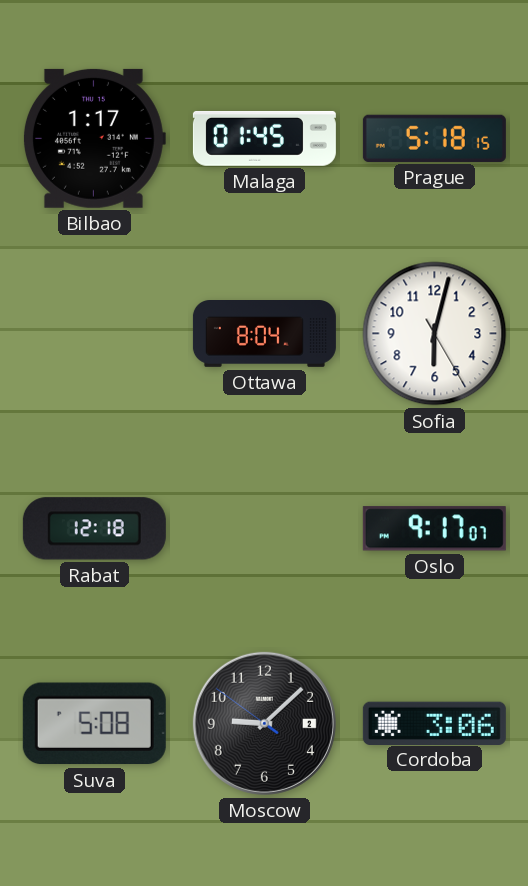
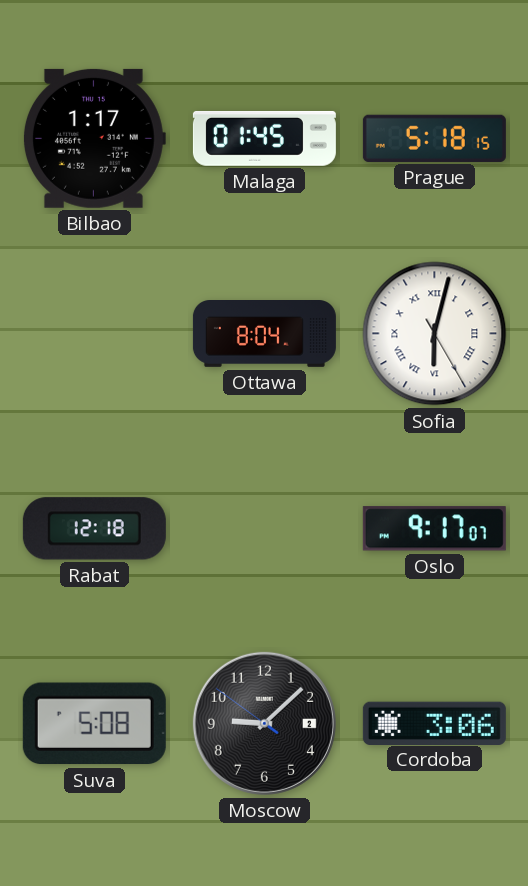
Sofia numerals: Arabic -> Roman (435, 334)
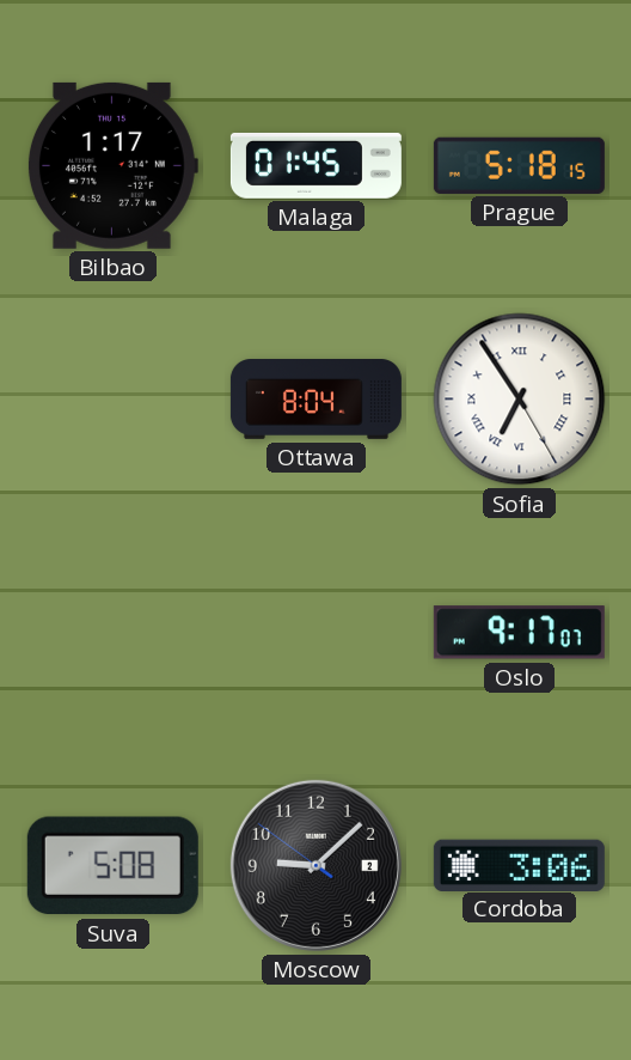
Sofia: 6:02 -> 6:54 (520, 400)
Rabat: 12:18 -> none (94, 529)
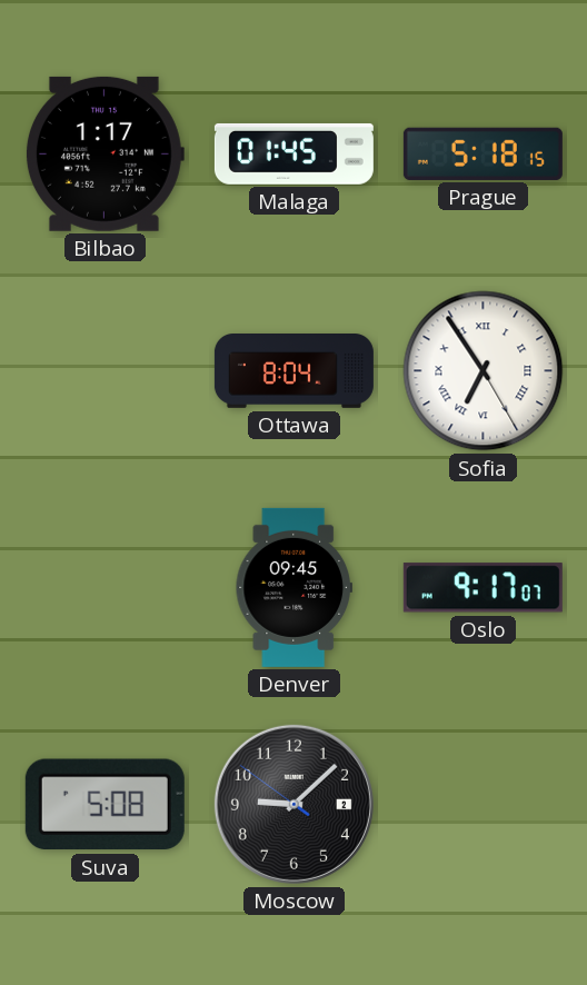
Denver: none -> 09:45 (293, 587)
Cordoba: 3:06 -> none (519, 865)
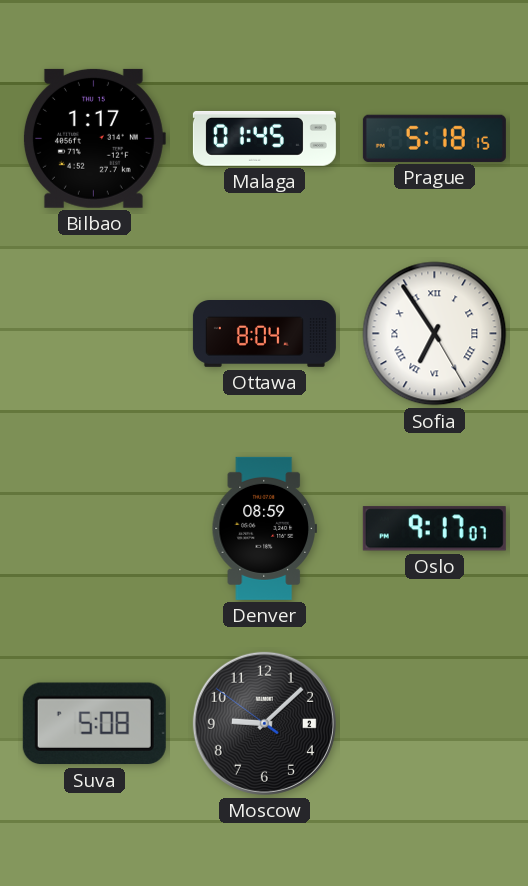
Denver: 09:45 -> 08:59 (264, 528)
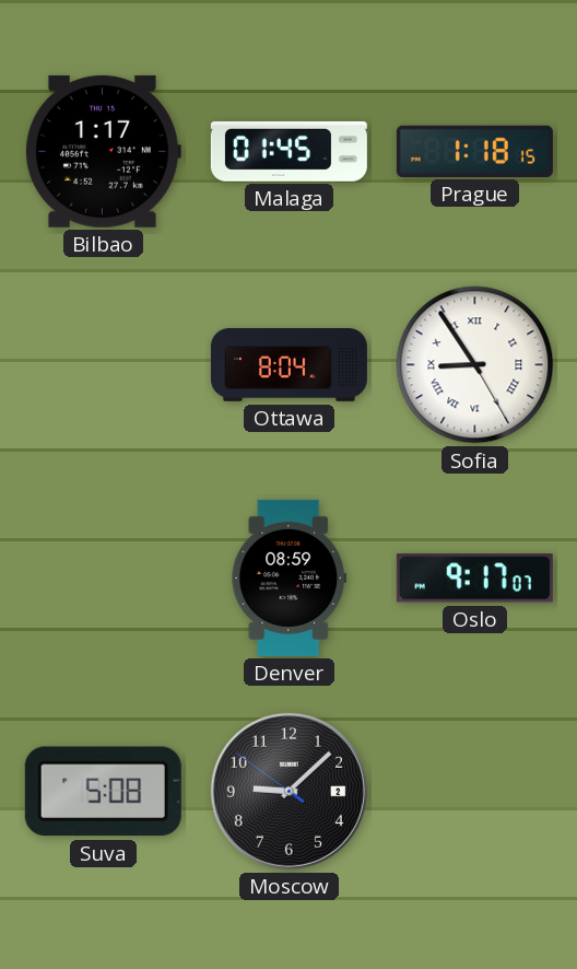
Prague: 5:18 -> 1:18 (474, 151)
Sofia: 6:54 -> 8:54 (475, 365)
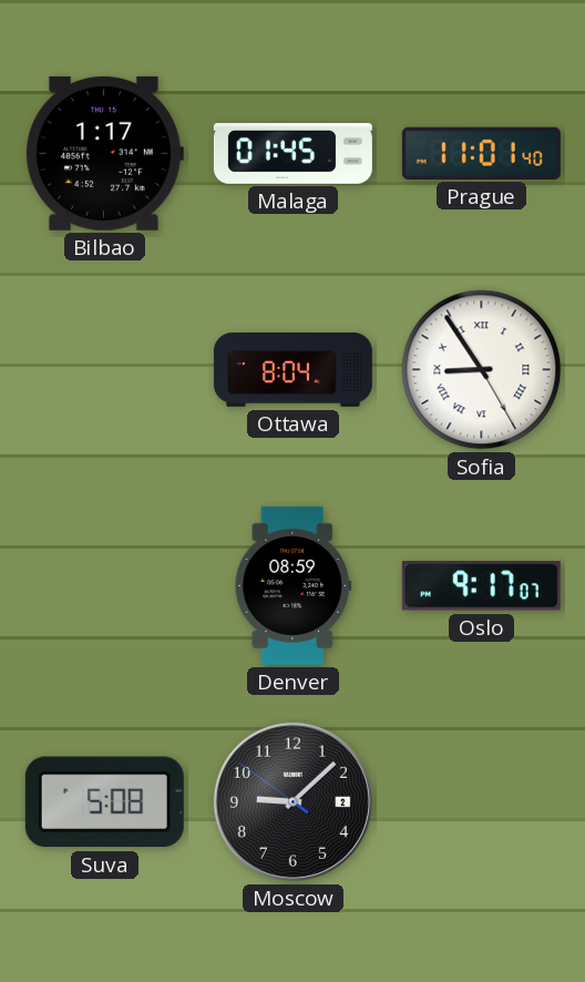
Prague: 1:18 -> 11:01 (481, 153)
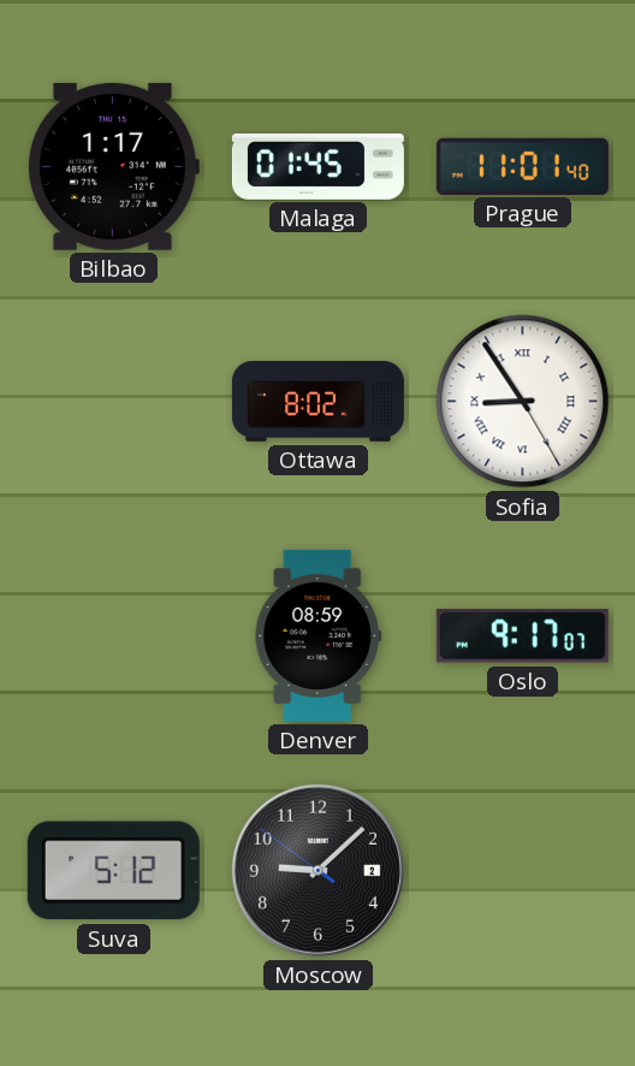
Ottawa: 8:04 -> 8:02 (317, 402)
Suva: 5:08 -> 5:12 (113, 871)
